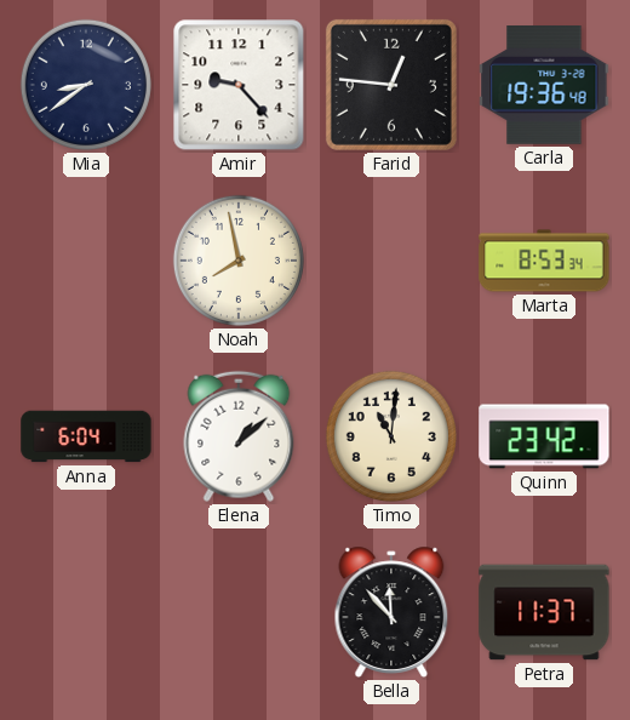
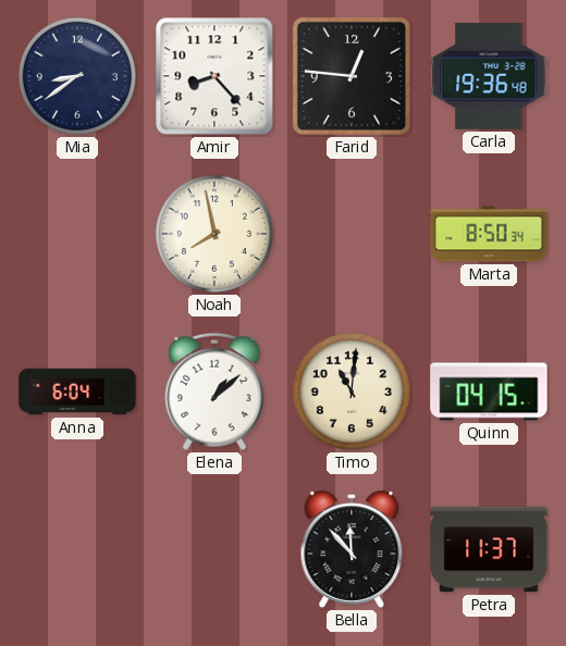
Amir: 9:23 -> 8:23 (214, 76)
Marta: 8:53 -> 8:50 (489, 234)
Quinn: 23:42 -> 04:15 (489, 392)
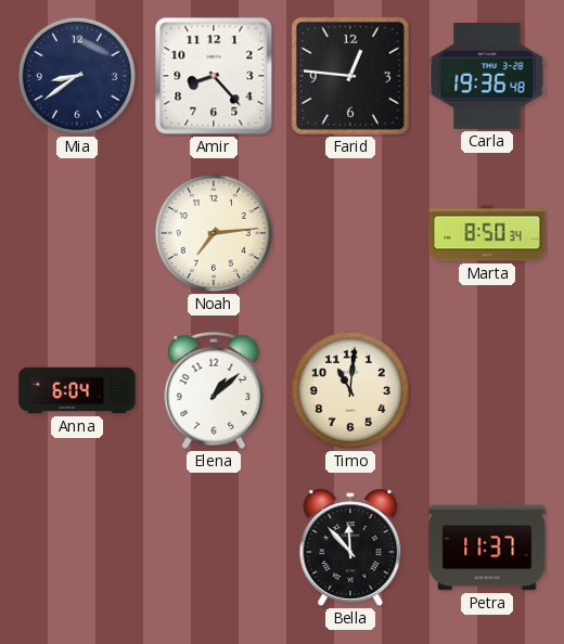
Noah: 7:58 -> 7:14 (214, 233)
Quinn: 04:15 -> none (489, 392)
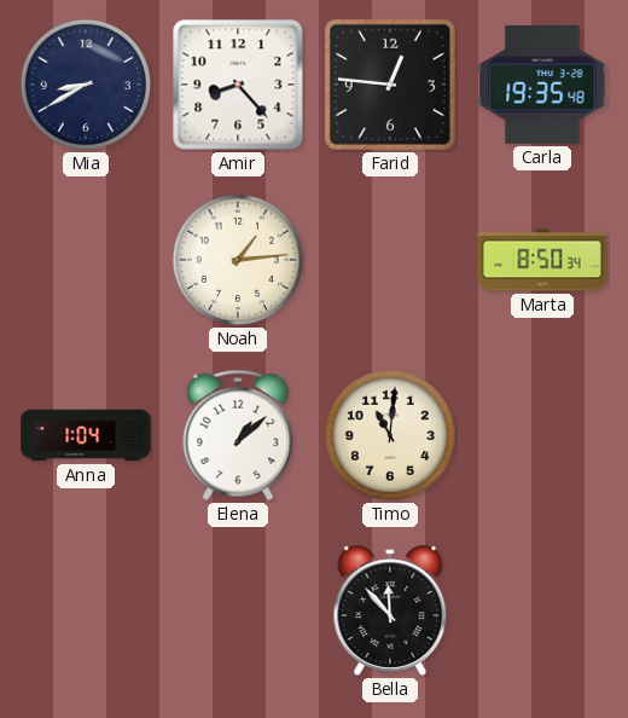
Mia: 8:39 -> 8:40 (86, 85)
Carla: 19:36 -> 19:35 (542, 86)
Noah: 7:14 -> 1:14 (238, 260)
Anna: 6:04 -> 1:04 (86, 435)
Petra: 11:37 -> none (487, 548)
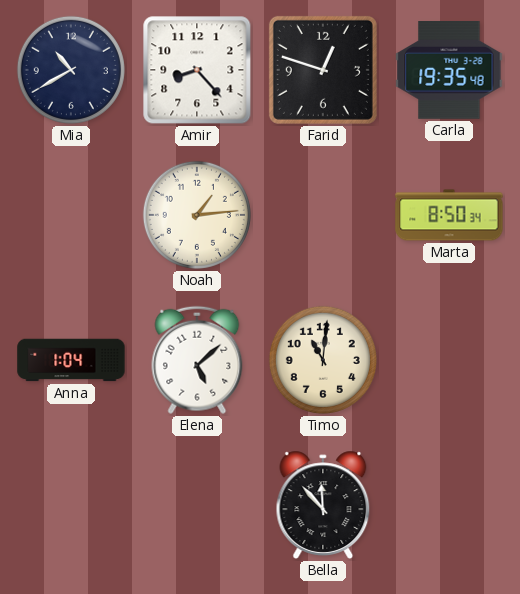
Mia: 8:40 -> 10:40 (71, 70)
Farid: 12:46 -> 12:48 (323, 70)
Elena: 1:08 -> 5:08 (197, 360)
